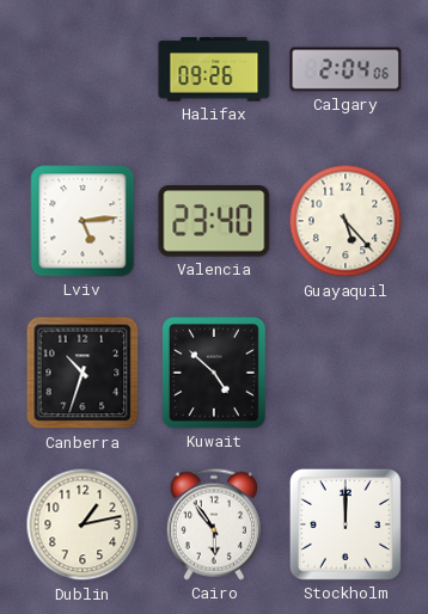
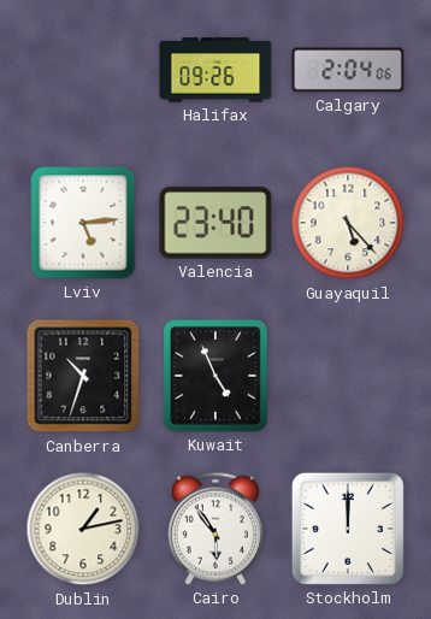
Kuwait: 4:52 -> 4:56 (217, 377)
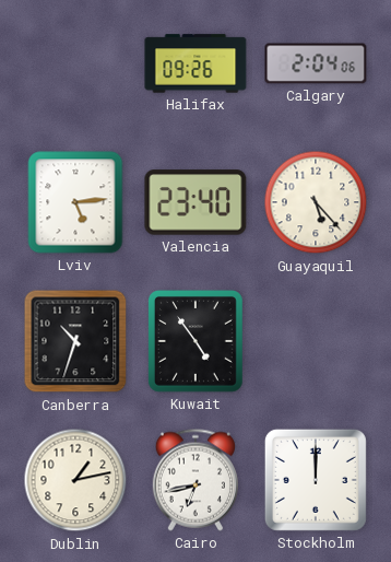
Kuwait: 4:56 -> 4:54 (197, 342)
Cairo: 5:54 -> 6:43 (195, 480)
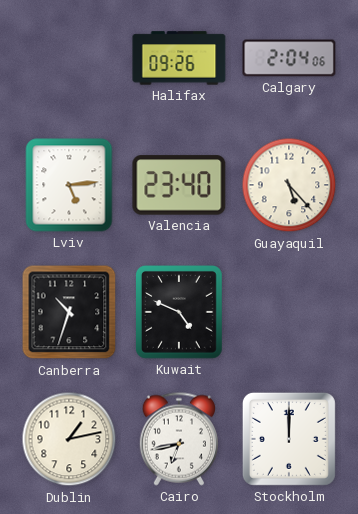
Kuwait: 4:54 -> 4:49 (180, 313)
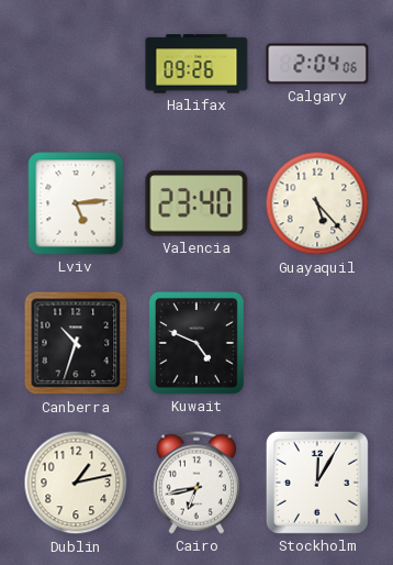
Stockholm: 12:00 -> 12:05 (317, 483)
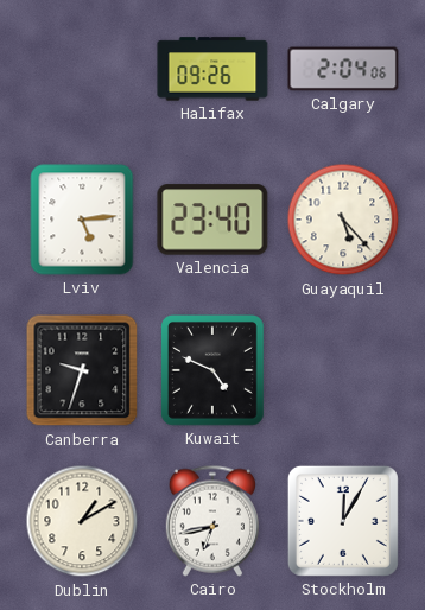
Canberra: 10:33 -> 9:33 (82, 370)
Dublin: 1:13 -> 1:10 (82, 521)
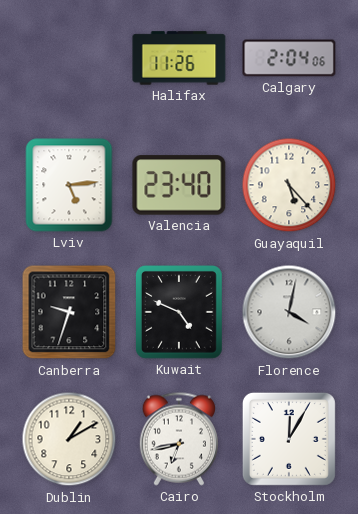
Halifax: 09:26 -> 11:26 (179, 58)
Florence: none -> 4:02 (289, 312)
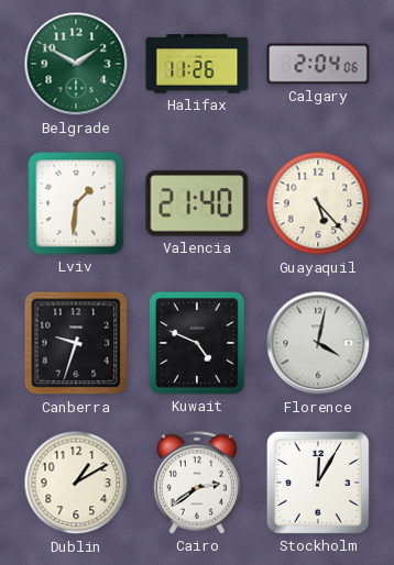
Belgrade: none -> 1:50 (76, 64)
Lviv: 5:14 -> 1:31 (76, 203)
Valencia: 23:40 -> 21:40 (197, 203)
Cairo: 6:43 -> 2:39 (197, 483)
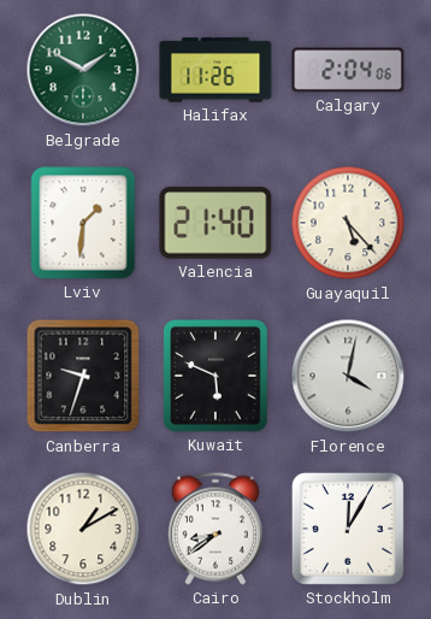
Kuwait: 4:49 -> 5:49 (217, 377)
Cairo: 2:39 -> 8:39 (215, 529)
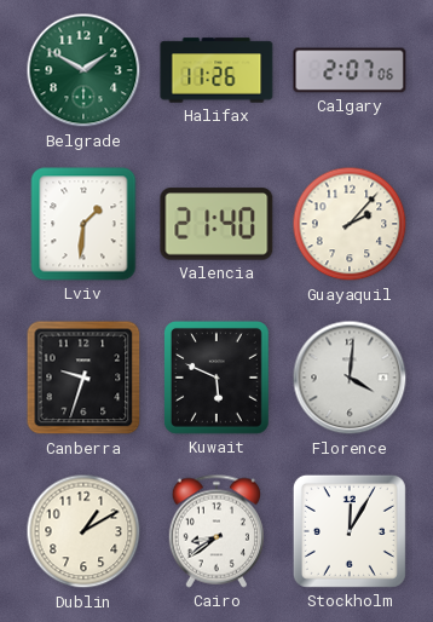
Calgary: 2:04 -> 2:07 (350, 70)
Guayaquil: 5:23 -> 2:07 (350, 224)
Florence: 4:02 -> 4:01 (350, 378)
